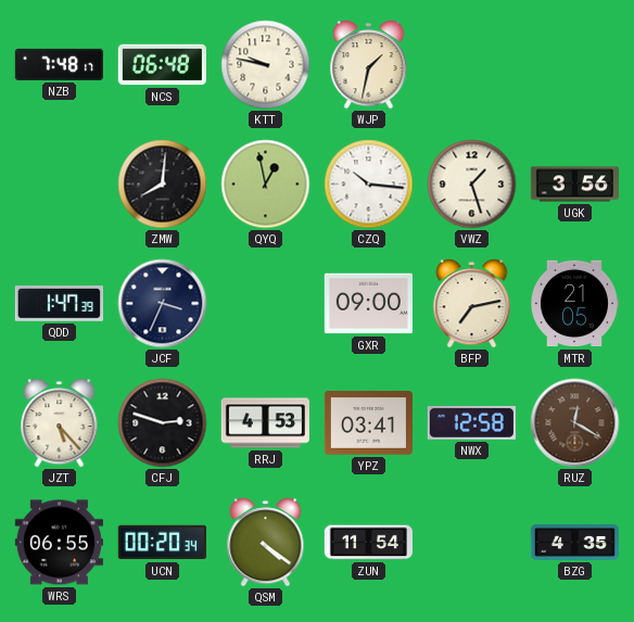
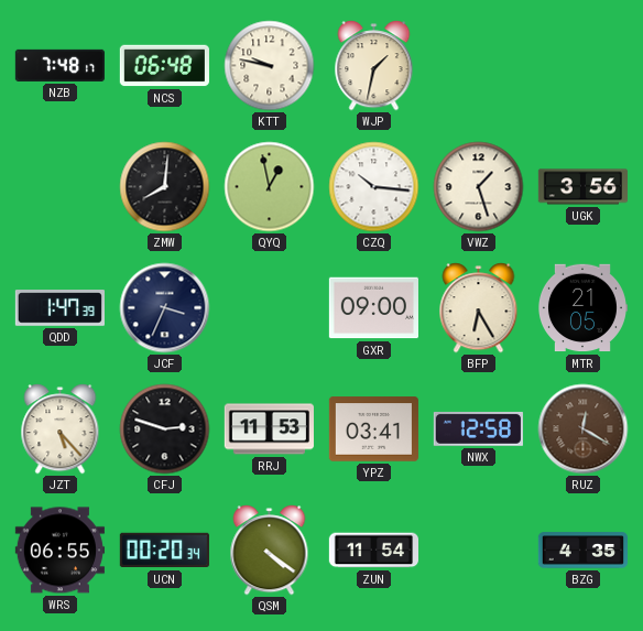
BFP: 7:13 -> 6:25 (479, 308)
RRJ: 4:53 -> 11:53 (269, 429)
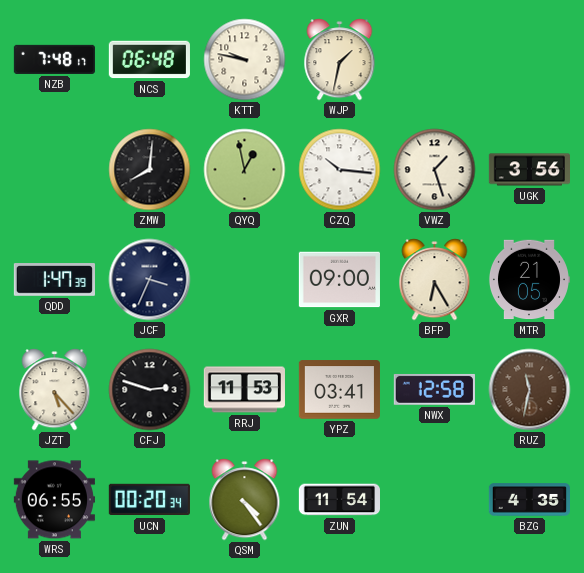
RUZ: 12:20 -> 11:32 (530, 390)
QSM: 4:21 -> 4:24 (245, 500)
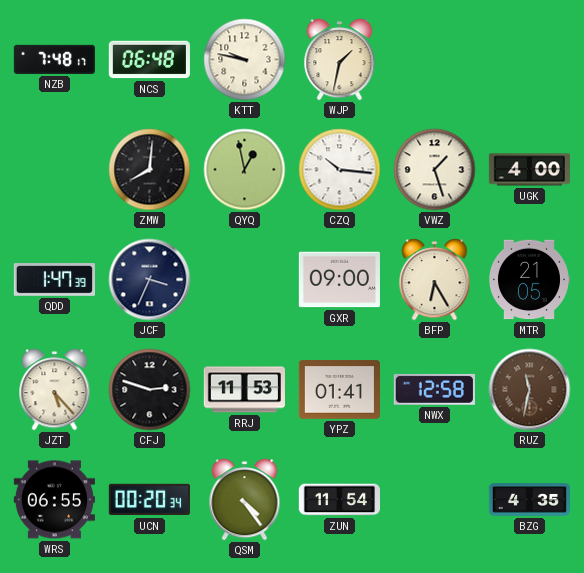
UGK: 3:56 -> 4:00 (529, 170)
YPZ: 03:41 -> 01:41 (339, 390)
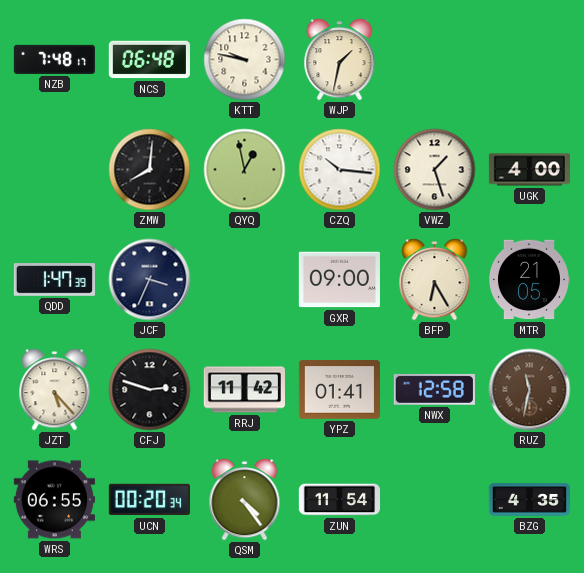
RRJ: 11:53 -> 11:42 (244, 390)
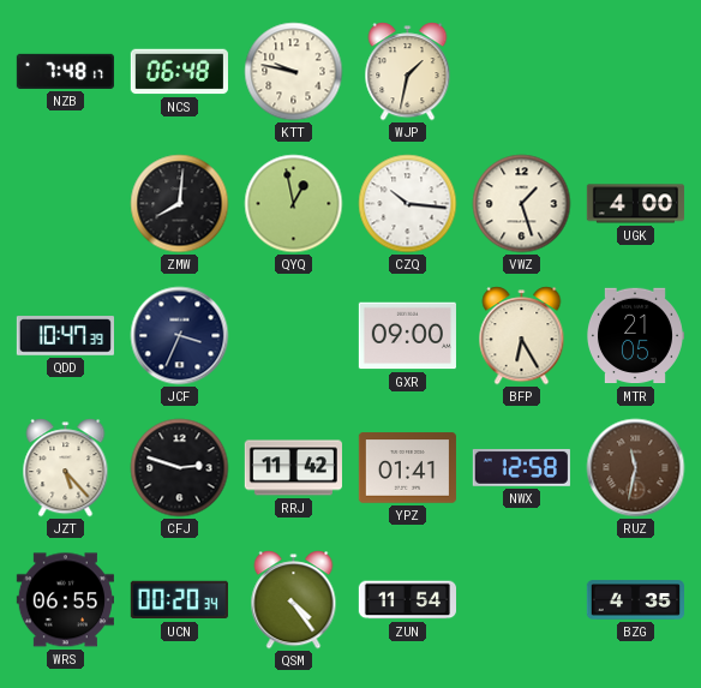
QDD: 1:47 -> 10:47 (65, 336)
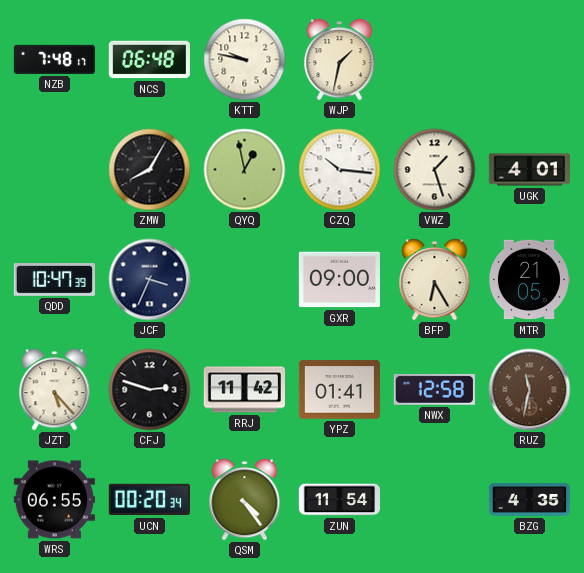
ZMW: 8:01 -> 8:05 (150, 170)
UGK: 4:00 -> 4:01 (529, 170)
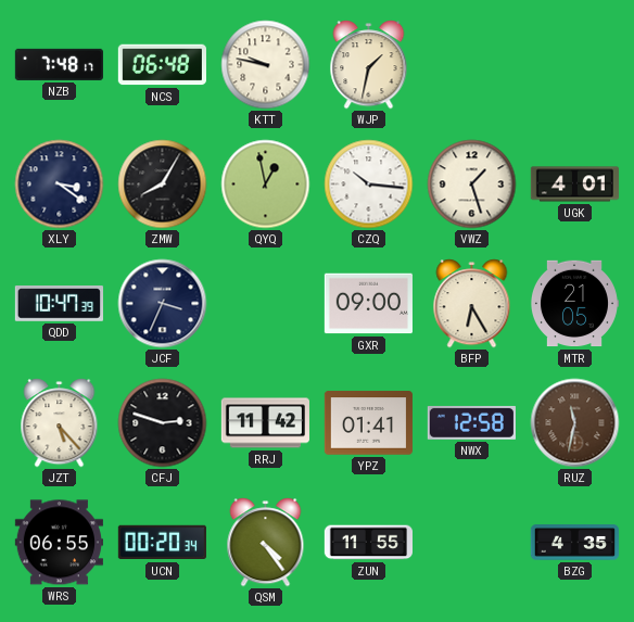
XLY: none -> 3:21 (60, 185)
ZUN: 11:54 -> 11:55 (368, 543)
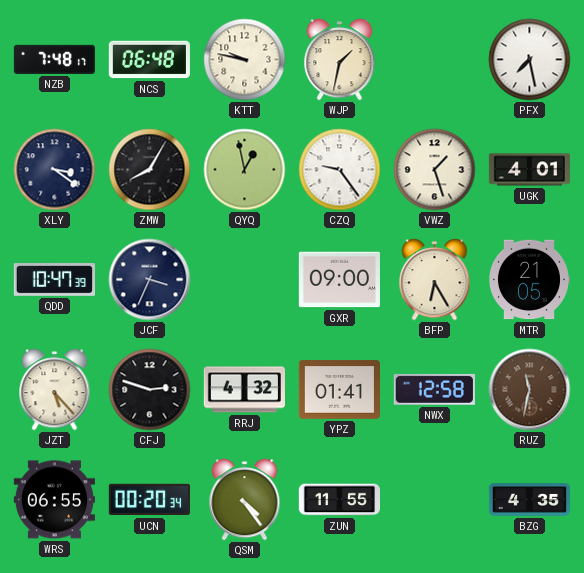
PFX: none -> 7:28 (530, 60)
CZQ: 10:16 -> 9:24 (340, 170)
RRJ: 11:42 -> 4:32 (244, 390)
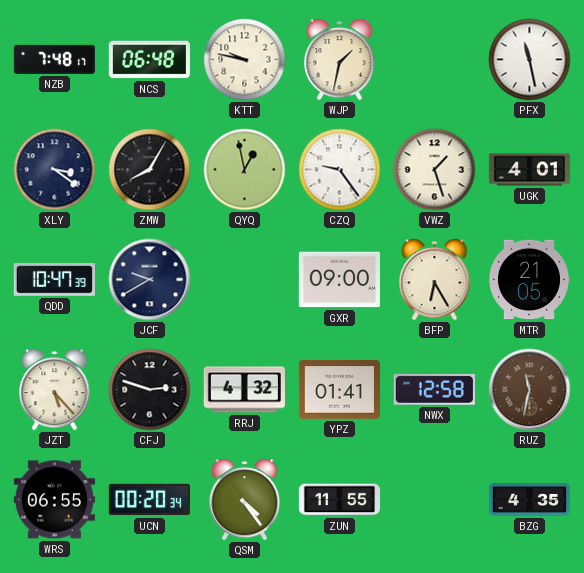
PFX: 7:28 -> 11:28 (530, 60)
JCF: 3:34 -> 9:40 (150, 280)
